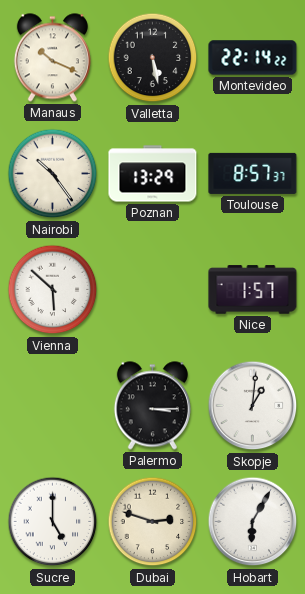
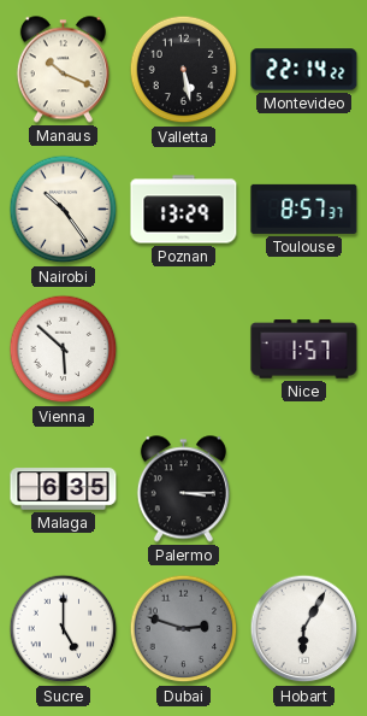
Malaga: none -> 6:35 (64, 489)
Skopje: 1:01 -> none (253, 406)
Dubai dial: cream -> grey (184, 629)
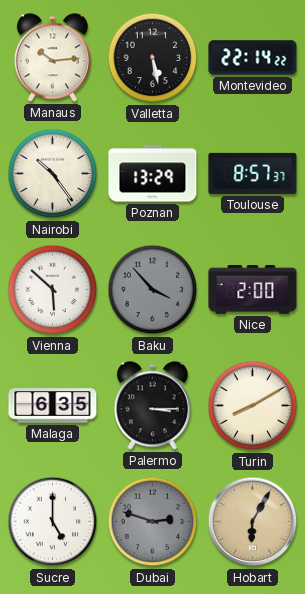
Manaus: 10:19 -> 10:14 (52, 58)
Baku: none -> 3:53 (153, 290)
Nice: 1:57 -> 2:00 (253, 290)
Turin: none -> 8:10 (253, 406)
Hobart dial: white -> champagne (253, 522)
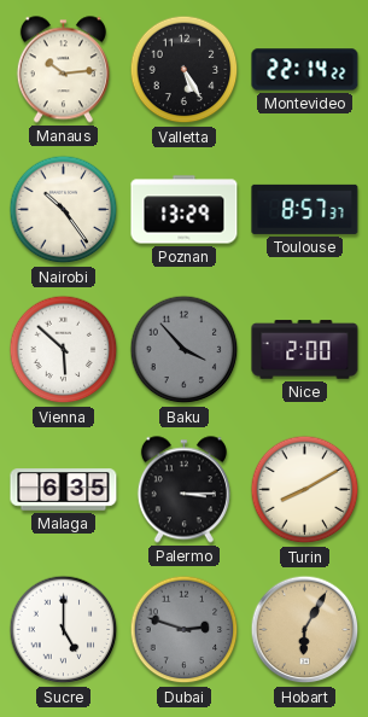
Valletta: 5:28 -> 5:25 (185, 70)
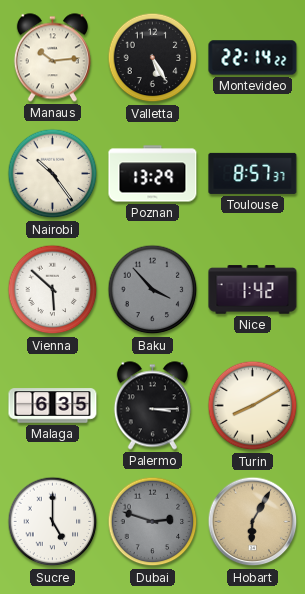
Nice: 2:00 -> 1:42 (253, 290)
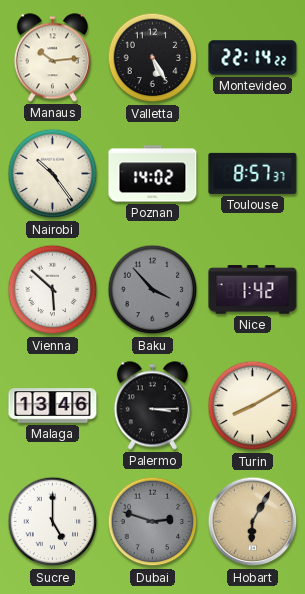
Poznan: 13:29 -> 14:02 (153, 174)
Malaga: 6:35 -> 13:46 (53, 406)
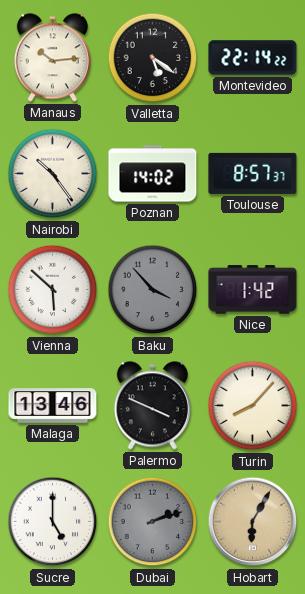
Valletta: 5:25 -> 5:21 (153, 58)
Palermo: 3:15 -> 3:49 (152, 406)
Turin: 8:10 -> 8:07 (253, 406)
Dubai: 2:48 -> 2:12 (153, 522)
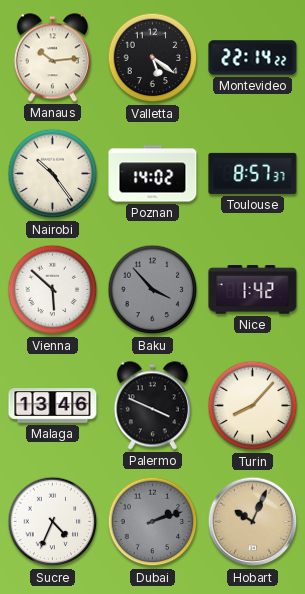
Sucre: 5:00 -> 4:34 (53, 522)
Hobart: 6:05 -> 10:04 (253, 522)
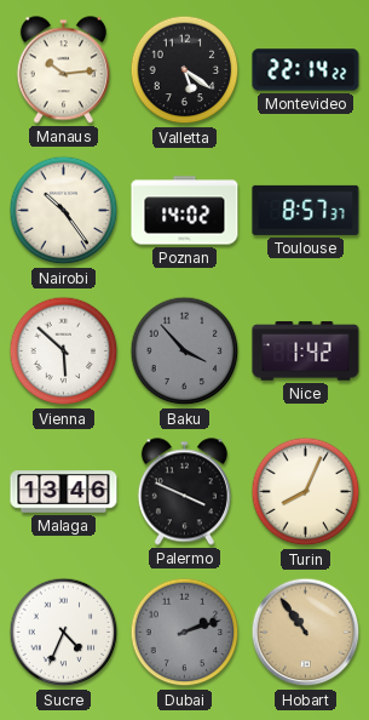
Turin: 8:07 -> 8:04 (306, 492)
Hobart: 10:04 -> 10:54 (306, 633)
